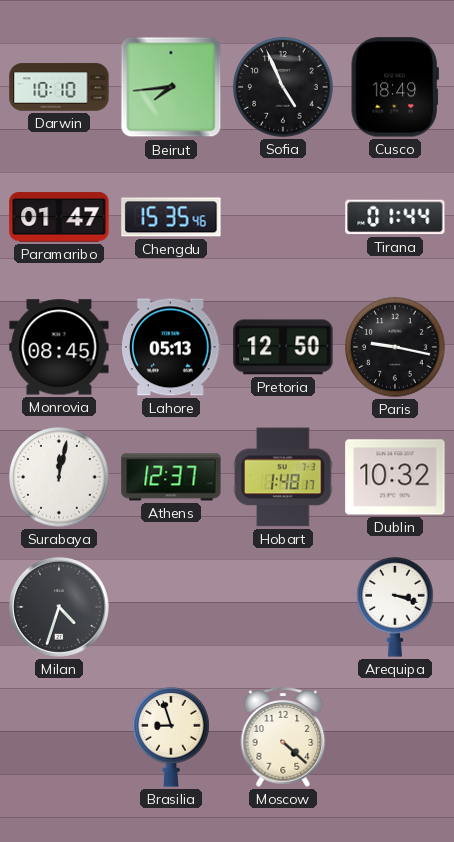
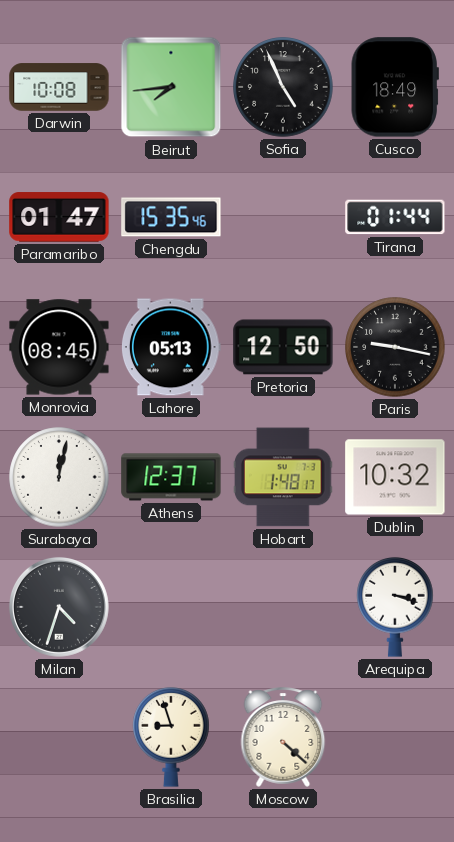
Darwin: 10:10 -> 10:08 (59, 87)
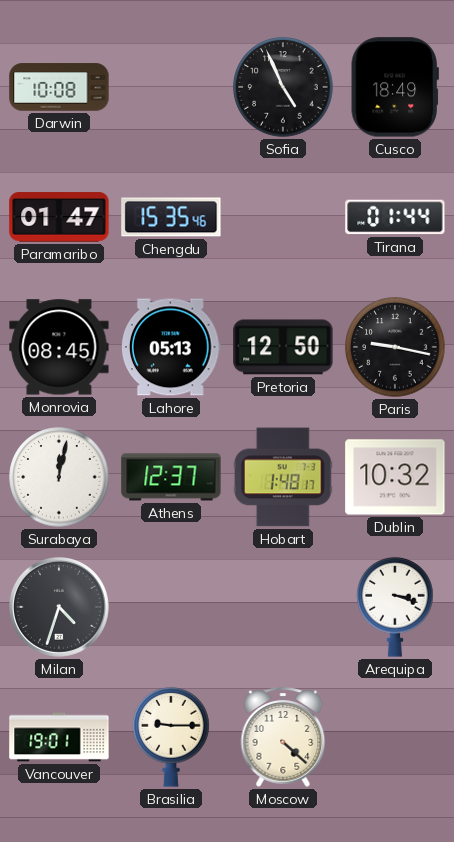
Beirut: 7:44 -> none (171, 87)
Vancouver: none -> 19:01 (59, 737)
Brasilia: 8:57 -> 9:15 (171, 737)
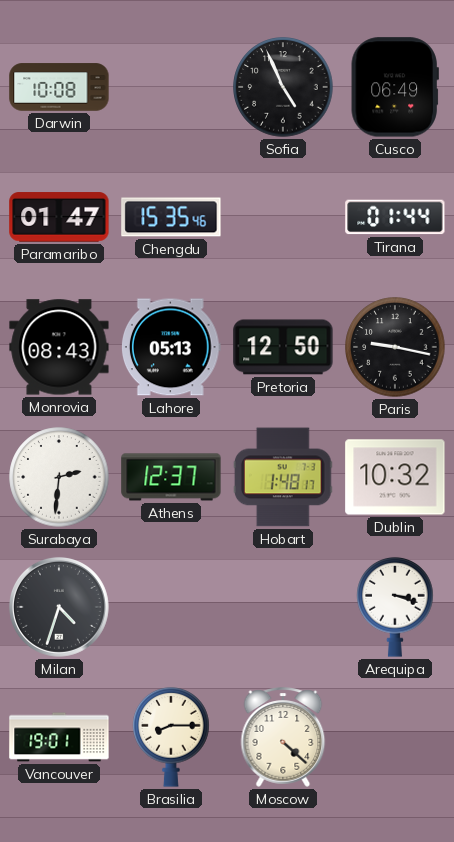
Cusco: 18:49 -> 06:49 (395, 87)
Monrovia: 08:45 -> 08:43 (59, 347)
Surabaya: 12:02 -> 2:31 (59, 477)
Brasilia: 9:15 -> 8:15 (171, 737)
